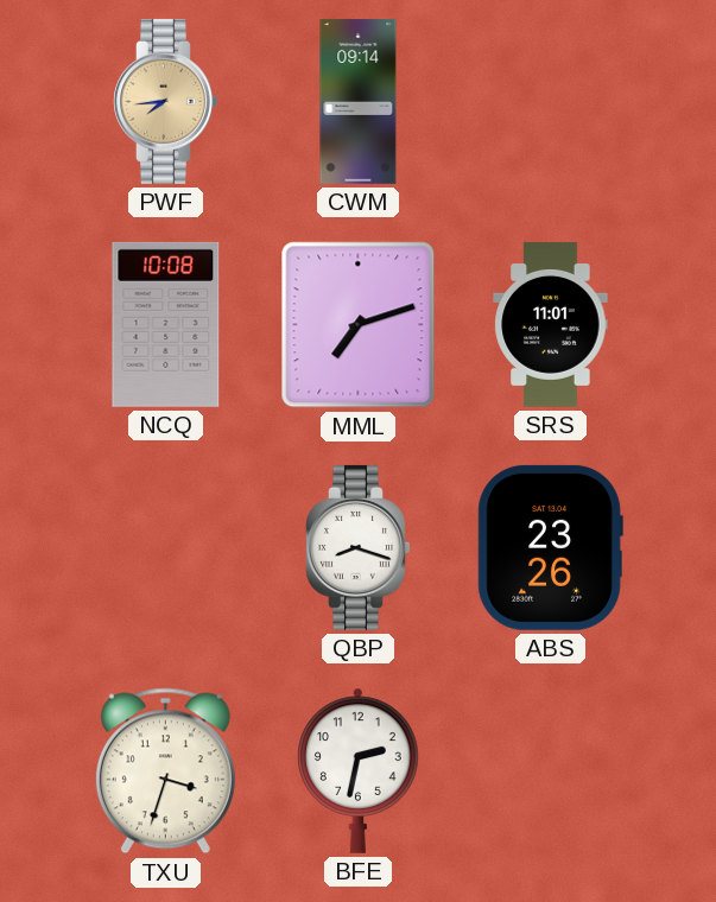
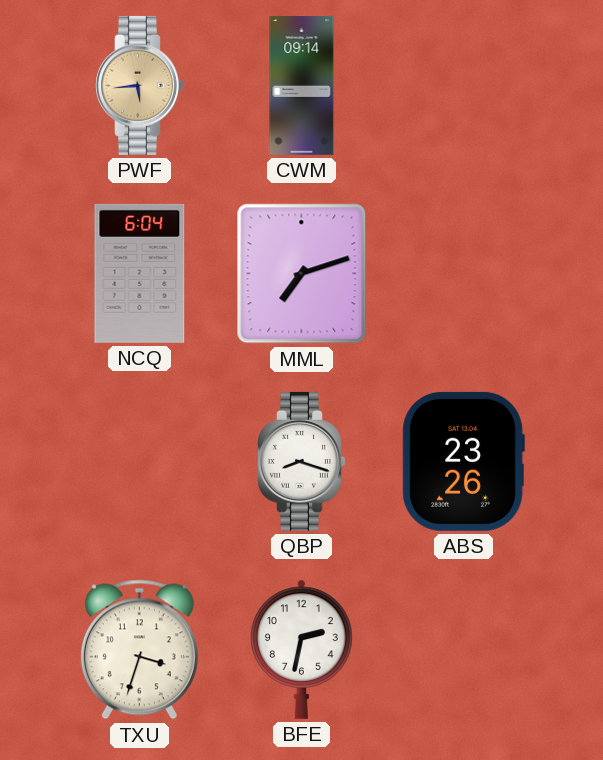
PWF: 7:44 -> 5:44 (140, 85)
NCQ: 10:08 -> 6:04 (140, 273)
SRS: 11:01 -> none (551, 324)
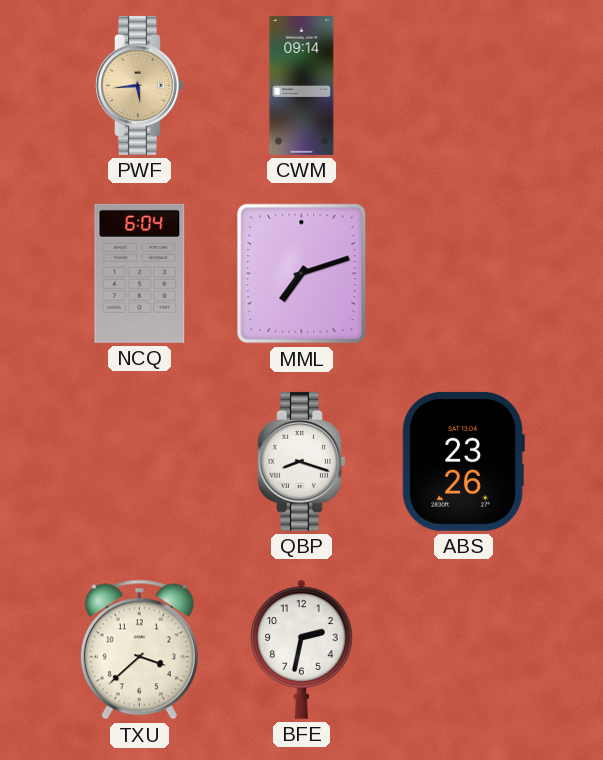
TXU: 3:33 -> 3:38 (139, 650)
